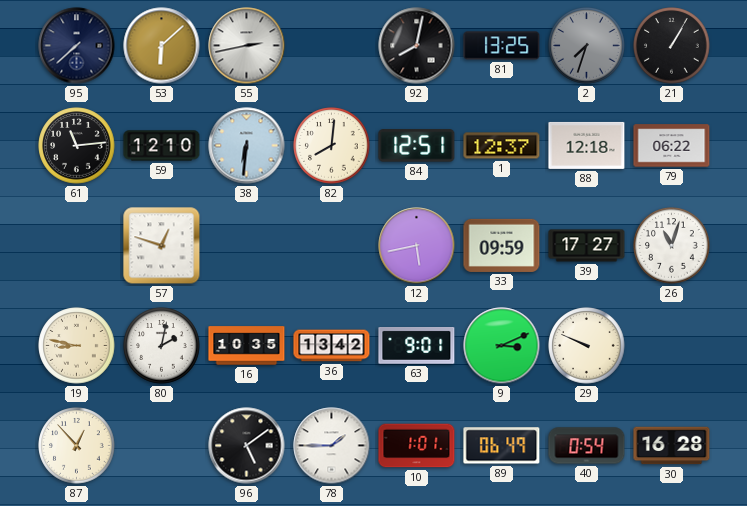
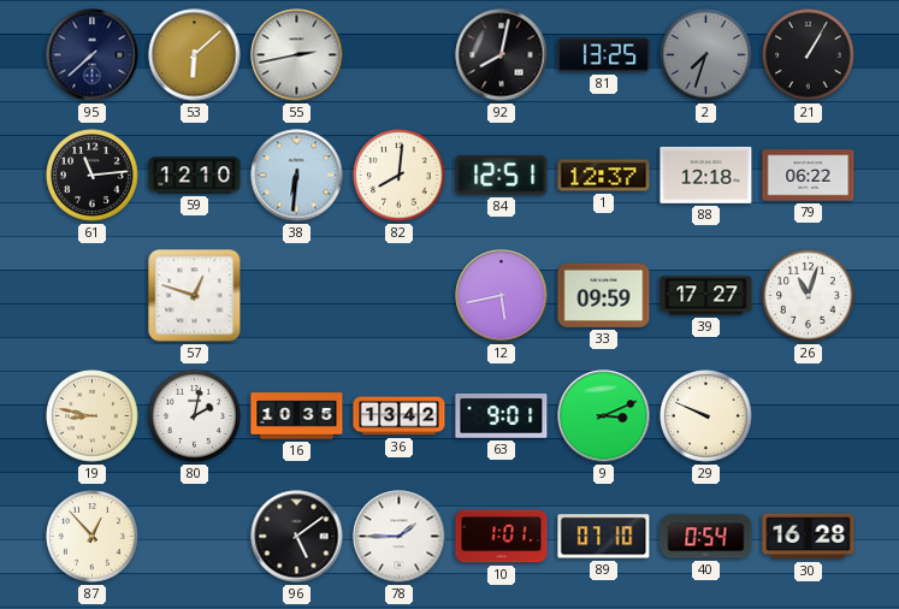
89: 06:49 -> 07:10 (604, 537)
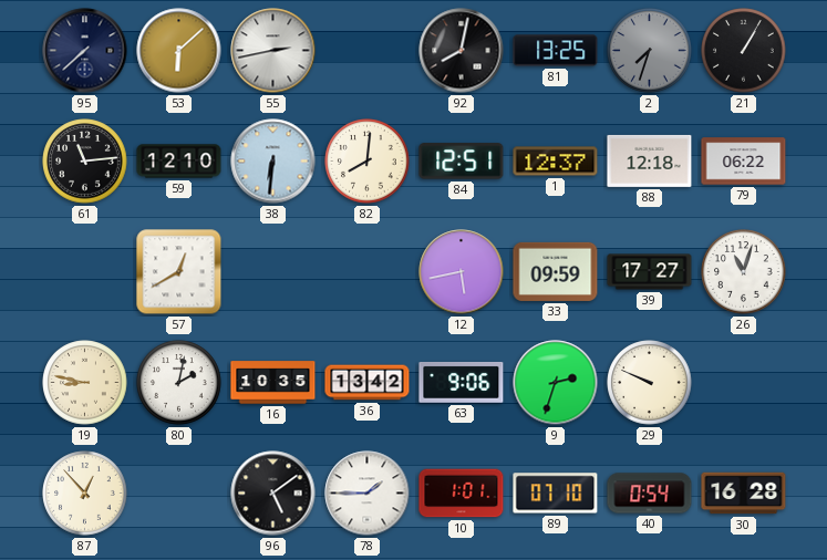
57: 12:48 -> 12:40 (179, 272)
63: 9:01 -> 9:06 (462, 383)
9: 3:11 -> 2:33 (556, 383)
